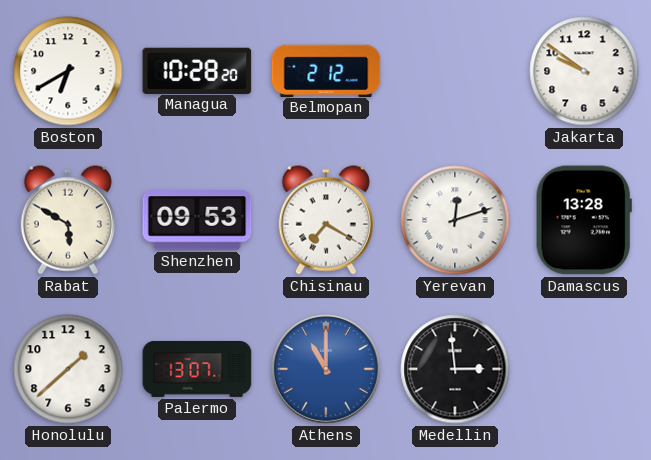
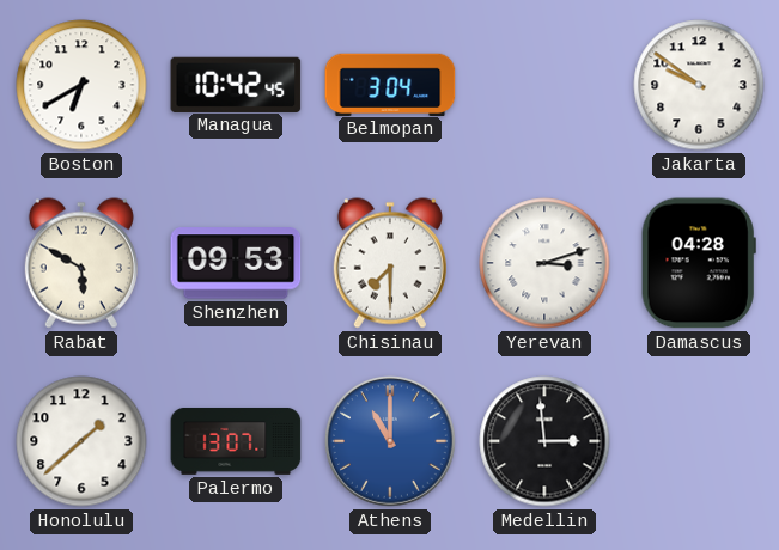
Managua: 10:28 -> 10:42 (236, 84)
Belmopan: 2:12 -> 3:04 (390, 84)
Chisinau: 7:20 -> 7:30 (390, 263)
Yerevan: 12:12 -> 3:12 (544, 263)
Damascus: 13:28 -> 04:28 (699, 263)
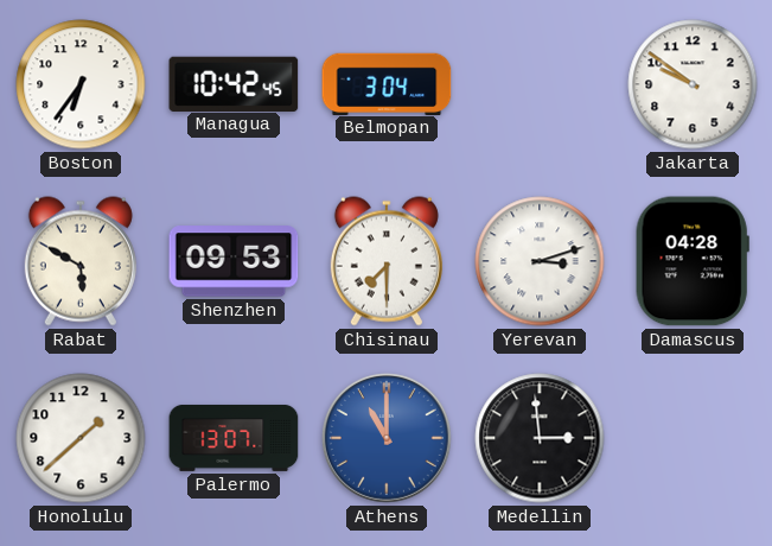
Boston: 6:40 -> 6:36 (81, 84)
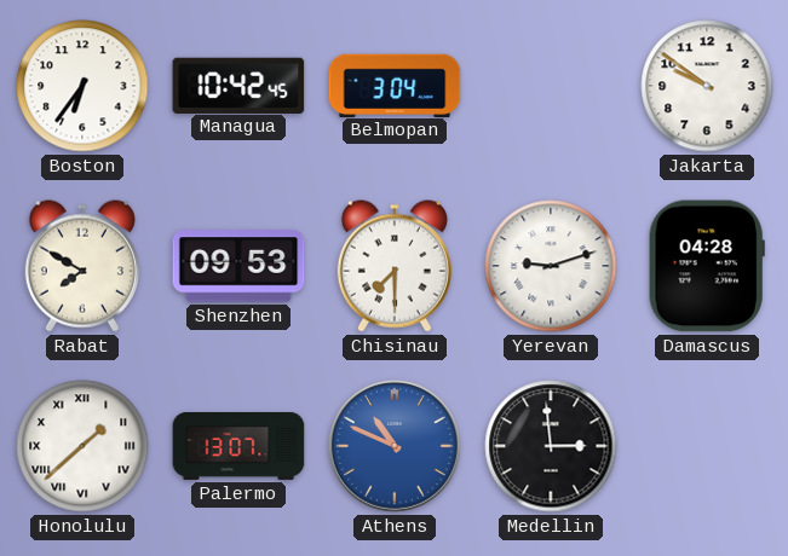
Rabat: 5:50 -> 7:50 (82, 266)
Yerevan: 3:12 -> 9:12 (551, 266)
Honolulu numerals: Arabic -> Roman (82, 446)
Athens: 11:00 -> 10:49 (395, 446)
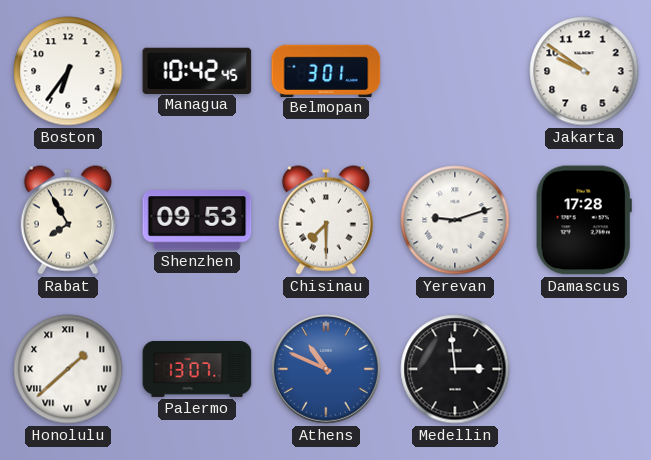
Belmopan: 3:04 -> 3:01 (326, 70)
Rabat: 7:50 -> 7:55 (68, 220)
Damascus: 04:28 -> 17:28 (584, 220)
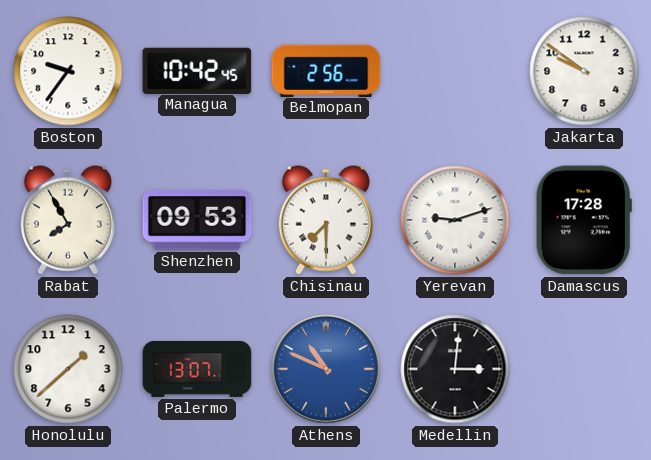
Boston: 6:36 -> 9:36 (68, 71)
Belmopan: 3:01 -> 2:56 (326, 70)
Honolulu numerals: Roman -> Arabic (68, 369)
Medellin: 2:59 -> 3:01 (455, 369)
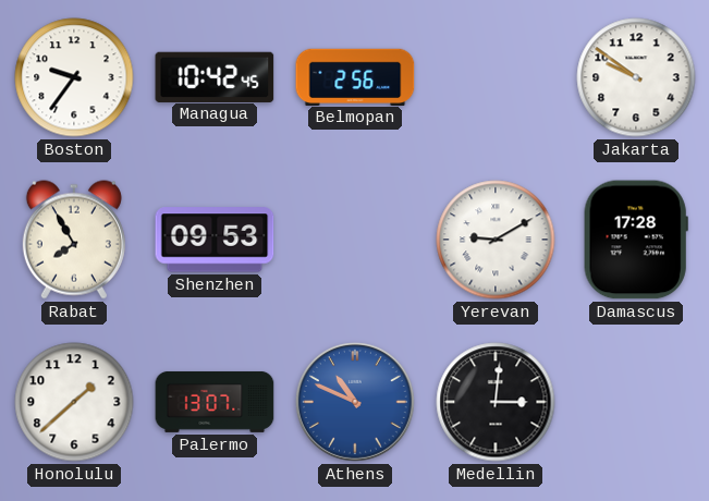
Chisinau: 7:30 -> none (326, 220)
Yerevan: 9:12 -> 9:10 (496, 240)
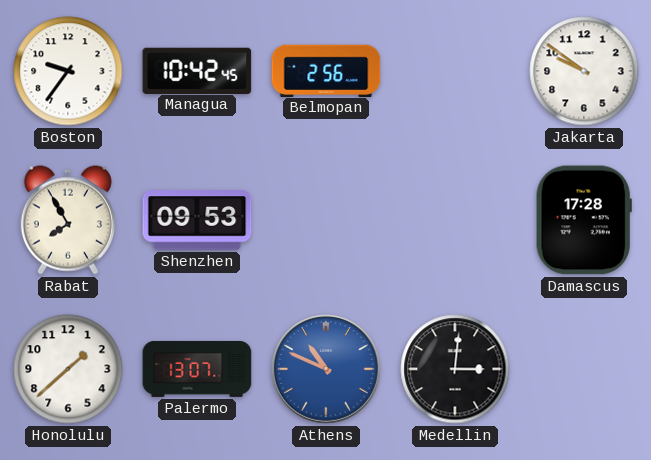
Yerevan: 9:10 -> none (496, 240)
